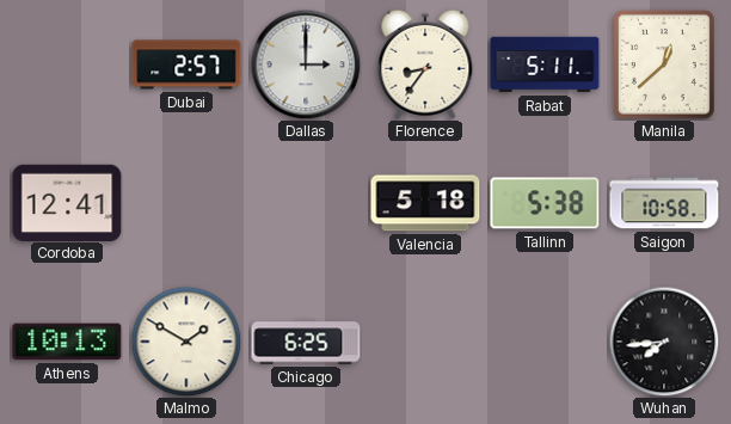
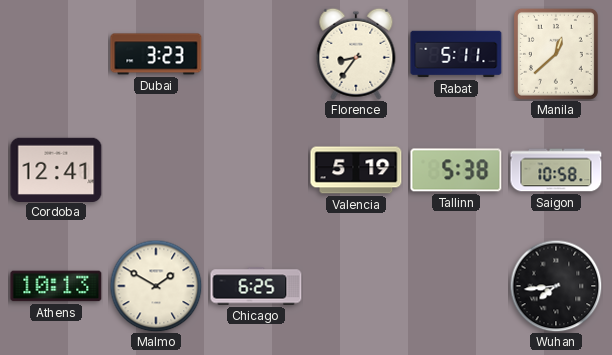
Dubai: 2:57 -> 3:23 (156, 54)
Dallas: 3:00 -> none (306, 64)
Valencia: 5:18 -> 5:19 (356, 170)
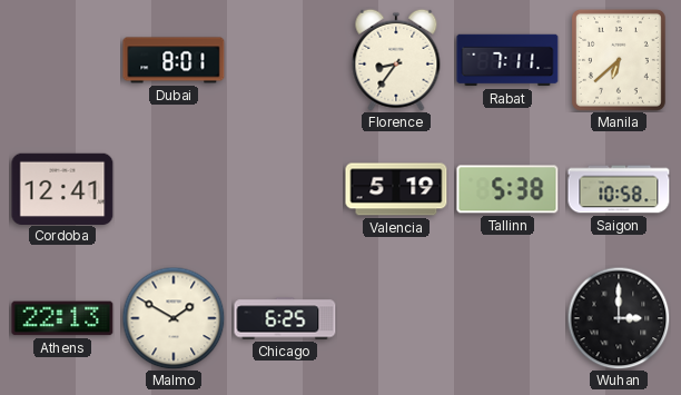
Dubai: 3:23 -> 8:01 (174, 60)
Rabat: 5:11 -> 7:11 (507, 60)
Manila: 12:38 -> 6:38 (619, 60)
Athens: 10:13 -> 22:13 (62, 318)
Wuhan: 7:44 -> 3:00 (619, 318)
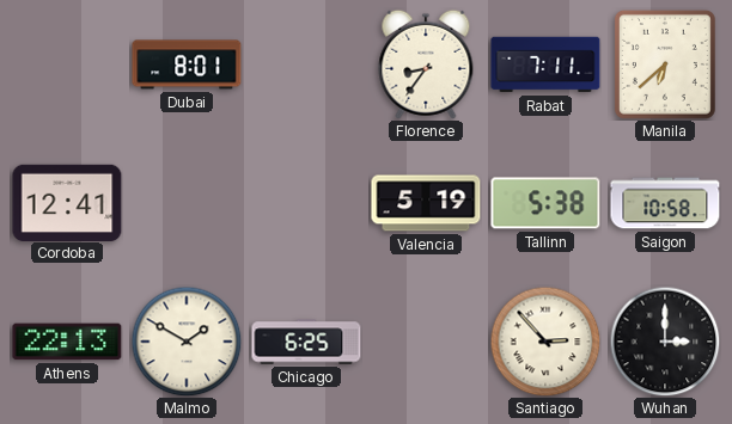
Santiago: none -> 2:53 (545, 342)
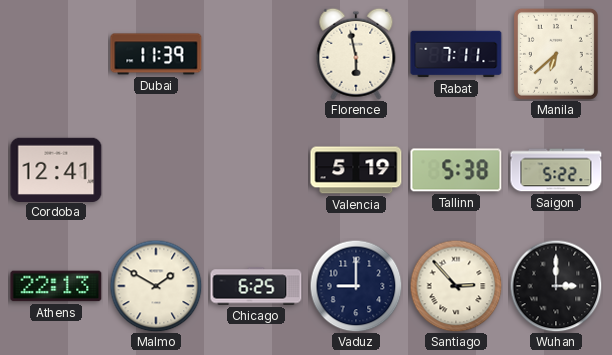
Dubai: 8:01 -> 11:39 (156, 54)
Florence: 8:36 -> 5:58 (356, 54)
Saigon: 10:58 -> 5:22 (556, 170)
Vaduz: none -> 9:00 (356, 286)
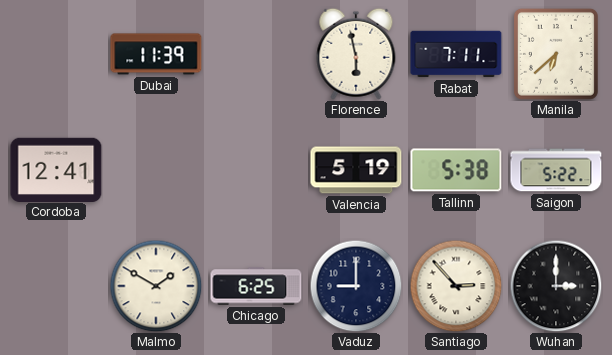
Athens: 22:13 -> none (56, 286)
